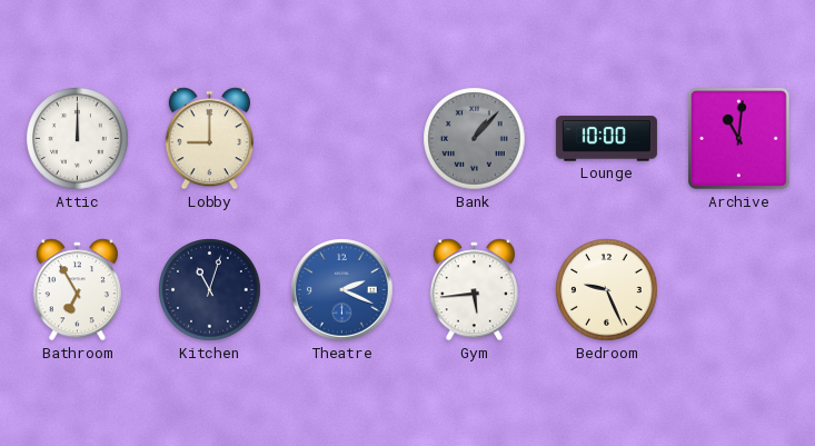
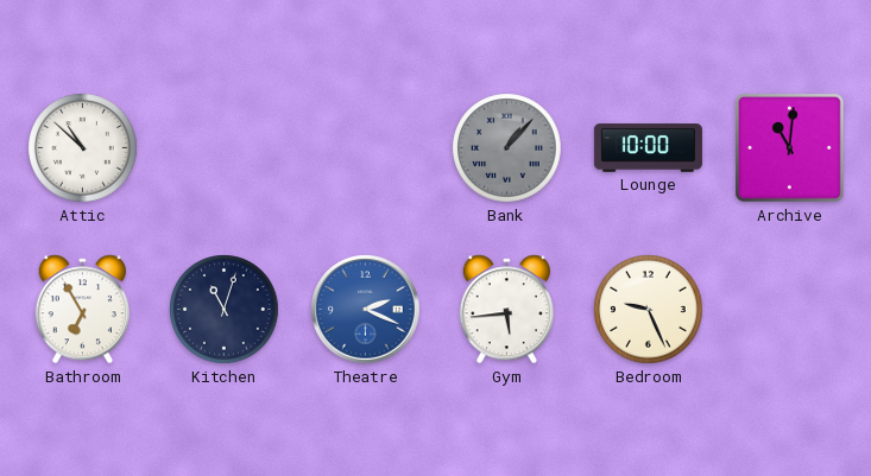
Attic: 12:00 -> 10:52 (83, 148)
Lobby: 9:00 -> none (209, 139)
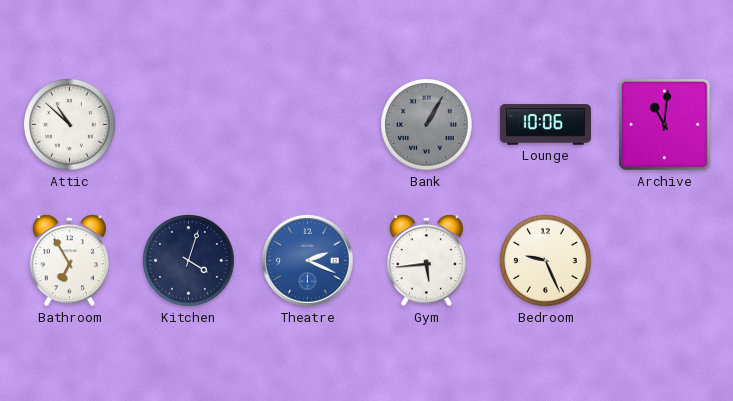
Bank: 1:07 -> 1:05 (427, 125)
Lounge: 10:00 -> 10:06 (545, 125)
Kitchen: 11:03 -> 4:03 (189, 261)
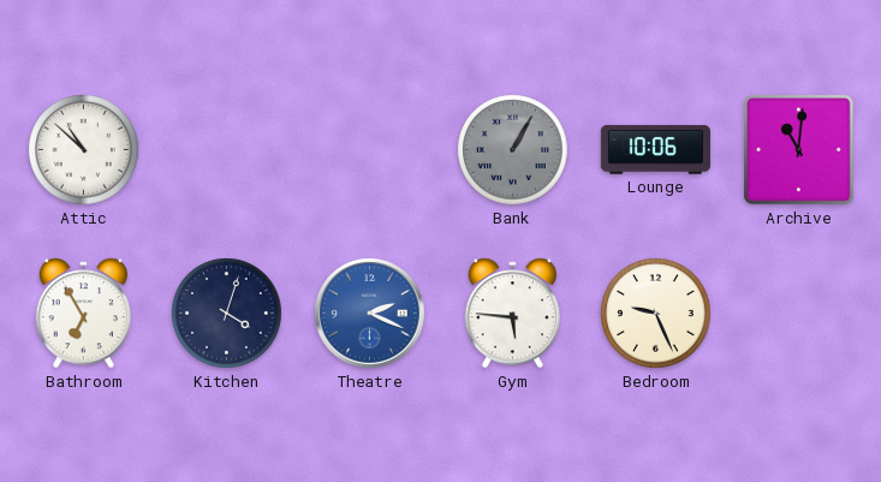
Gym: 5:44 -> 5:46 (512, 314)
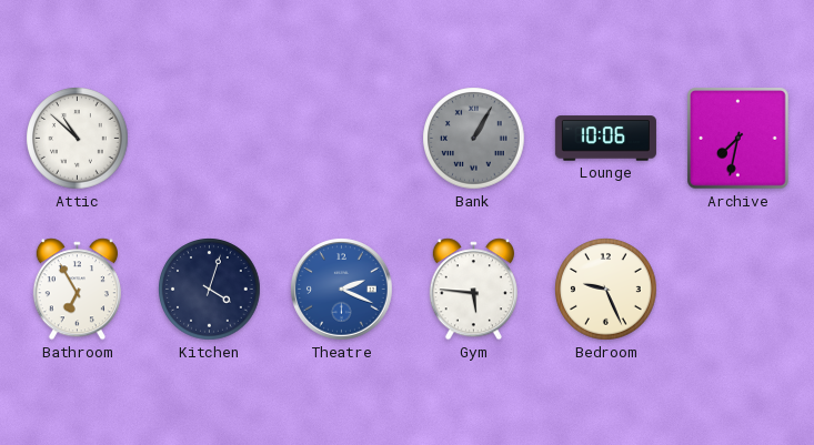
Archive: 11:01 -> 7:32 (738, 139)
